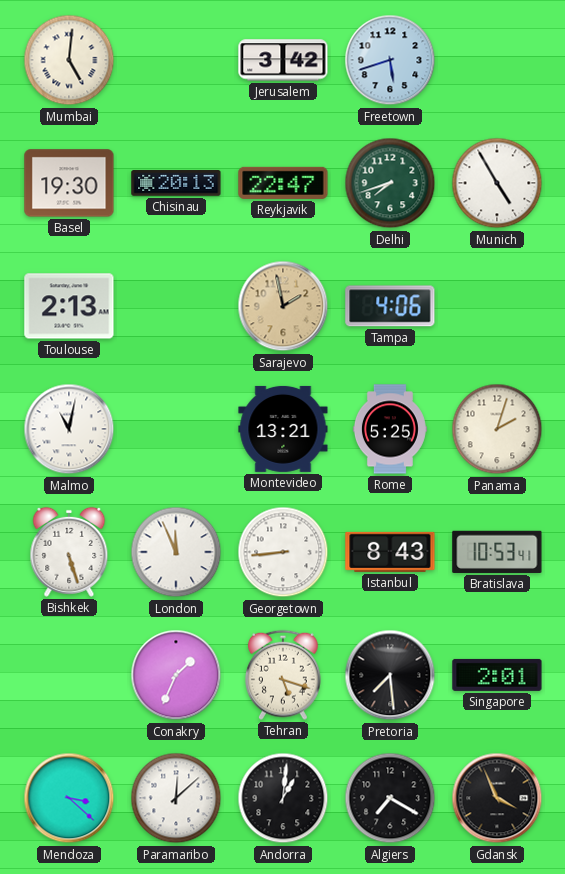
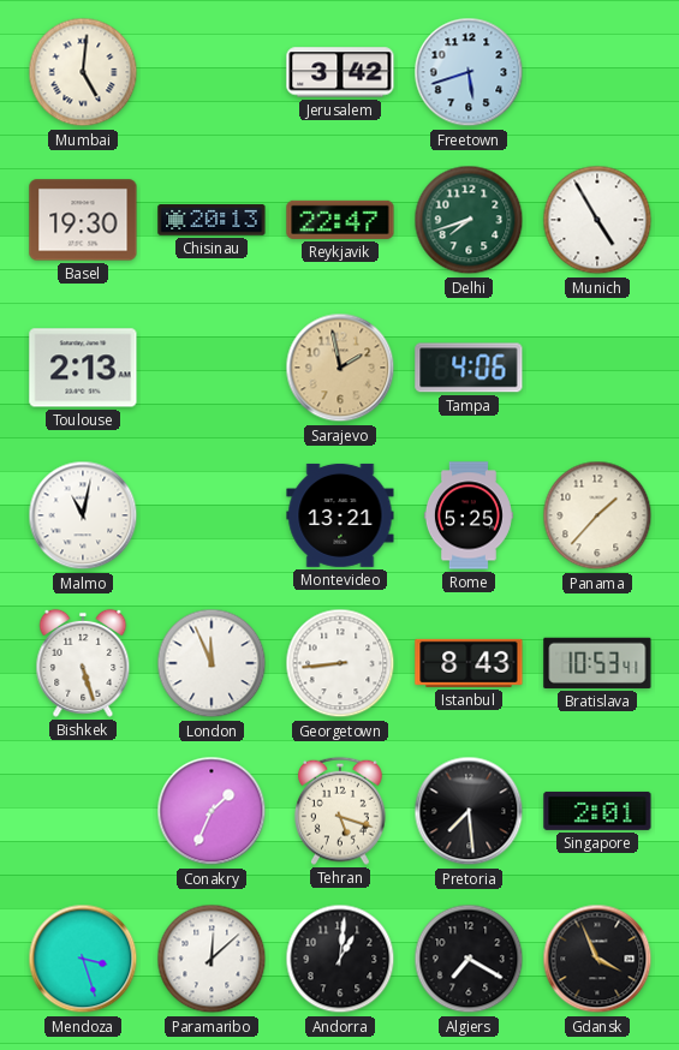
Panama: 2:03 -> 1:37 (597, 515)
Mendoza: 3:22 -> 3:27 (83, 959)
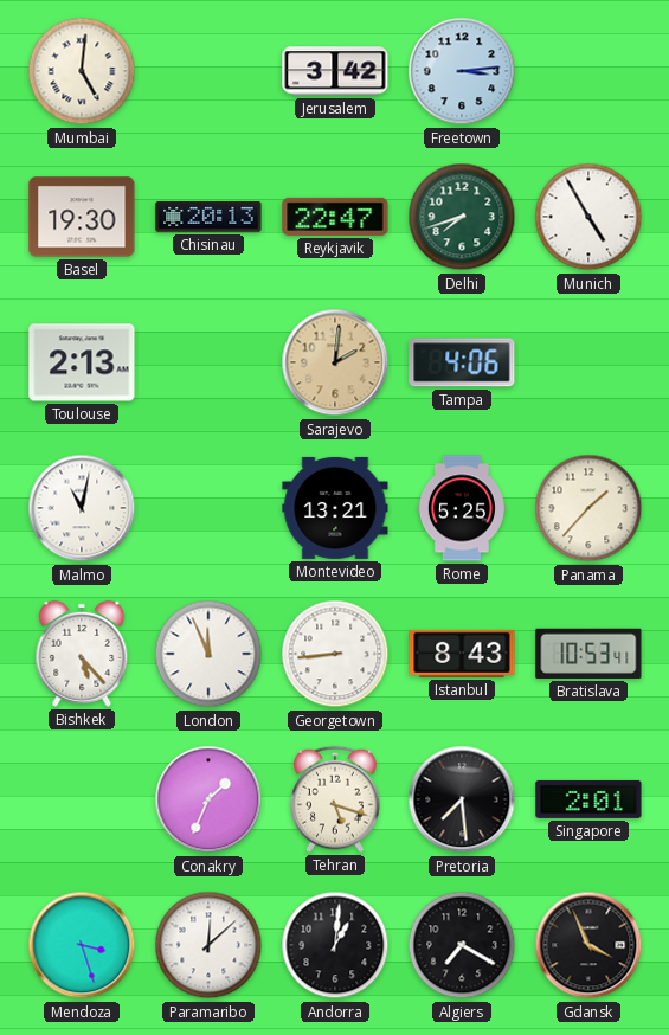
Freetown: 5:42 -> 3:14 (462, 71)
Sarajevo: 1:58 -> 2:01 (335, 362)
Bishkek: 5:27 -> 5:23 (82, 654)
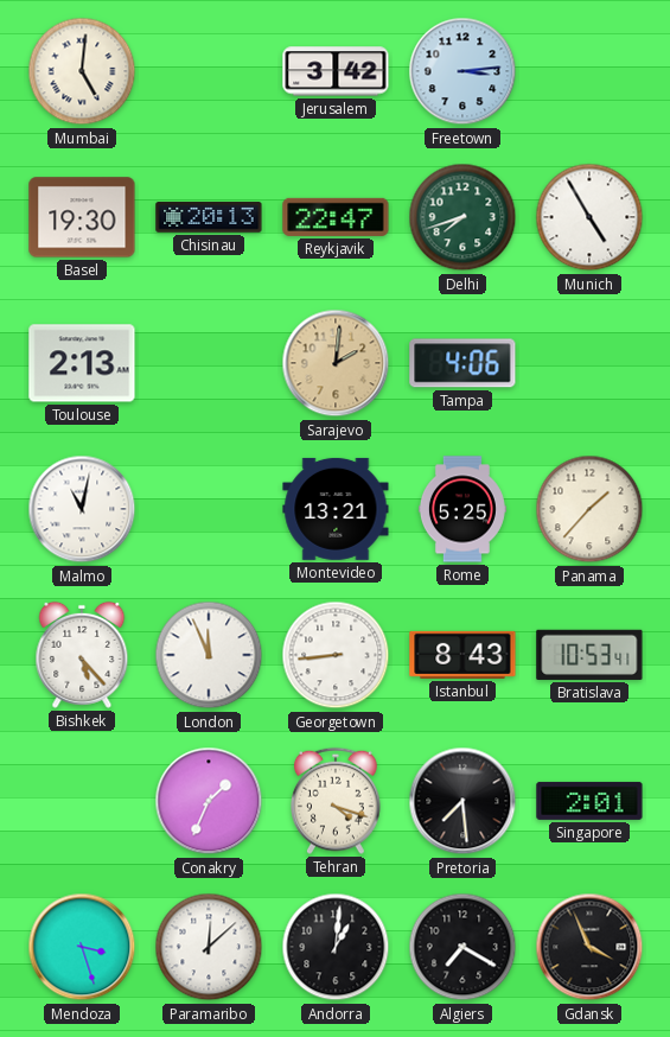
Tehran: 5:18 -> 4:18 (337, 801)
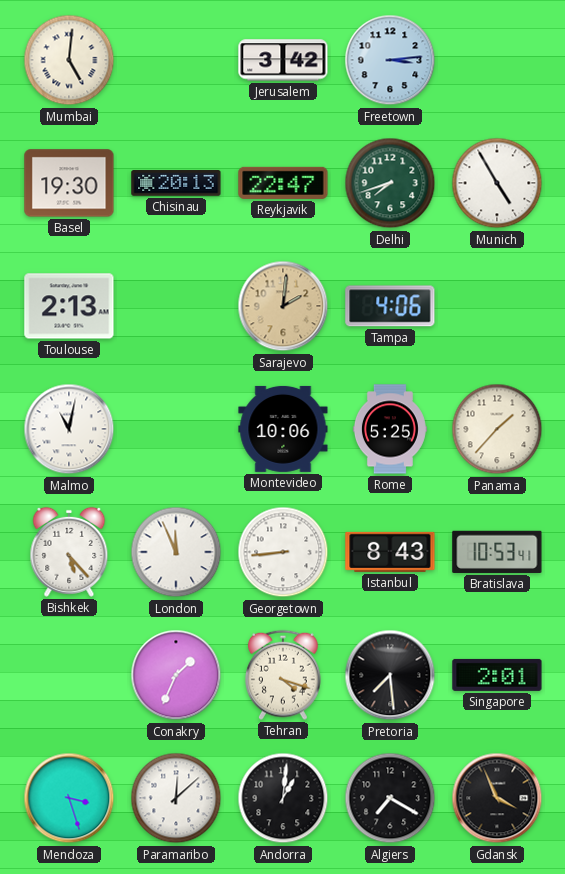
Montevideo: 13:21 -> 10:06 (283, 429)
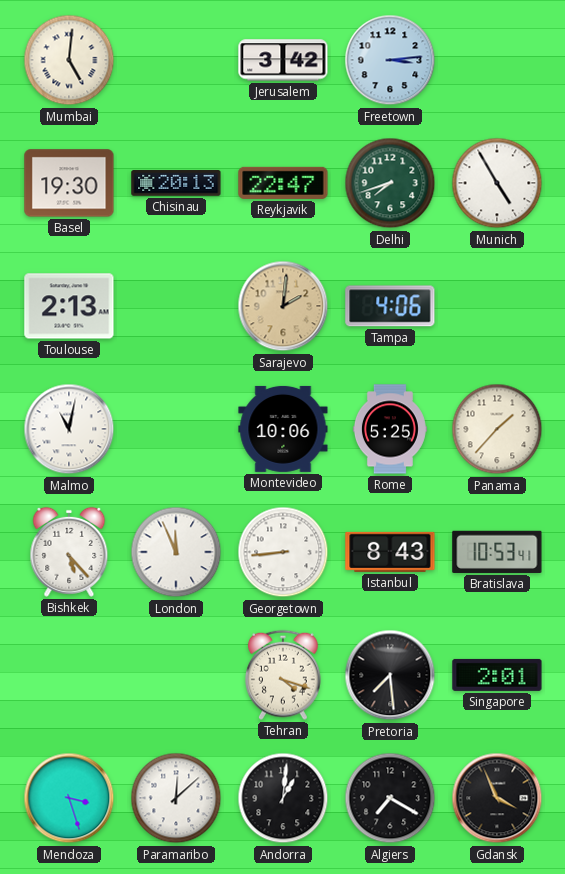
Conakry: 1:34 -> none (176, 675)
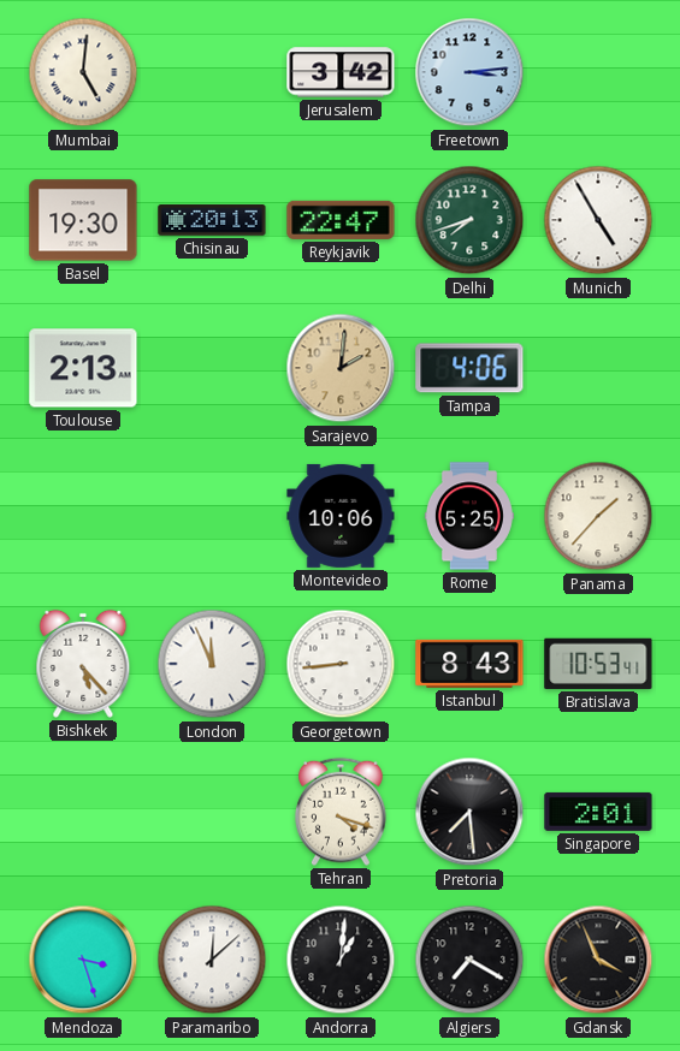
Malmo: 11:02 -> none (69, 429)
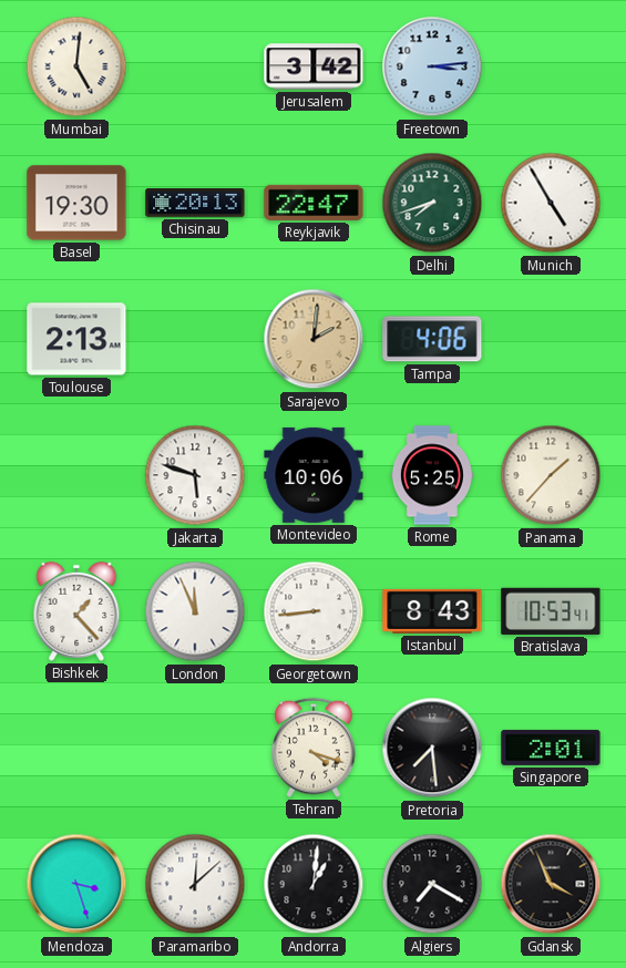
Jakarta: none -> 5:48 (195, 475)
Bishkek: 5:23 -> 1:23 (76, 611)
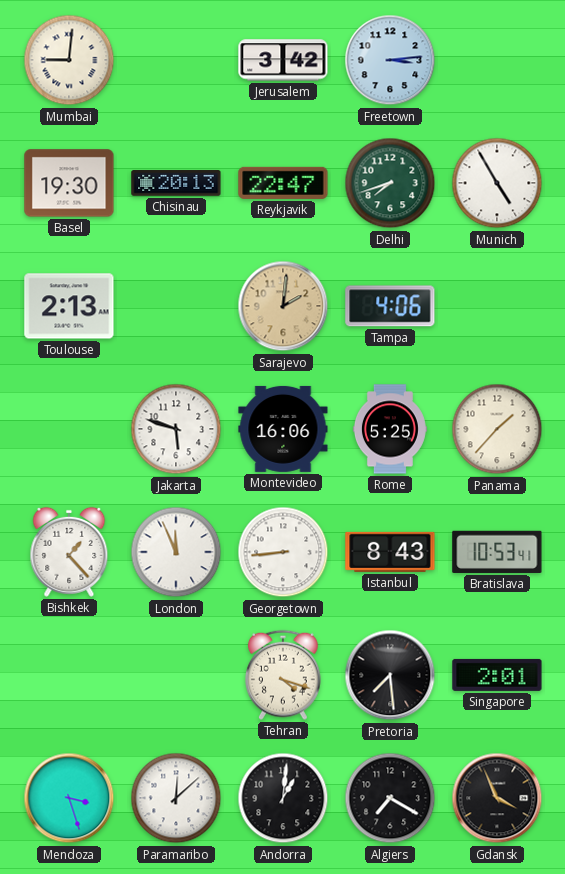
Mumbai: 5:01 -> 9:01 (69, 60)
Montevideo: 10:06 -> 16:06 (283, 429)
